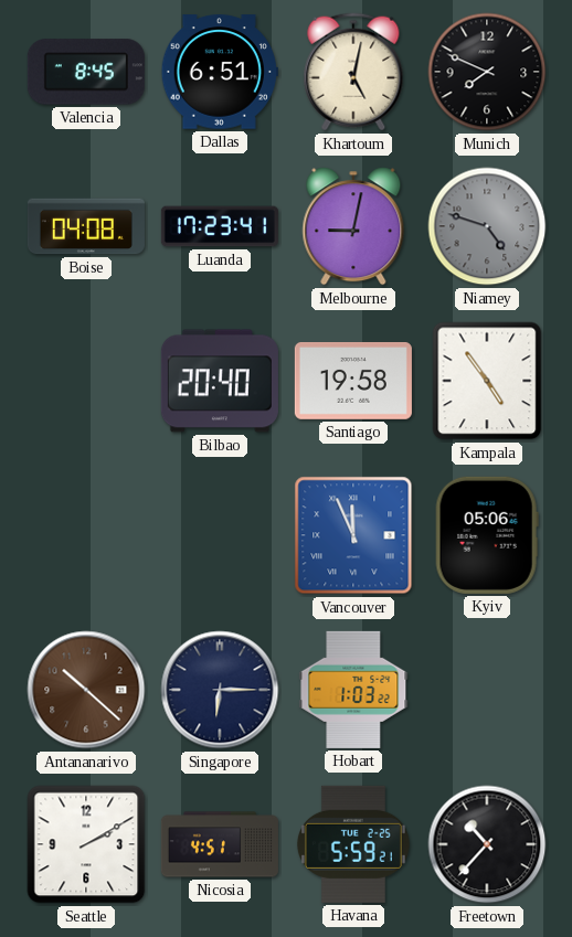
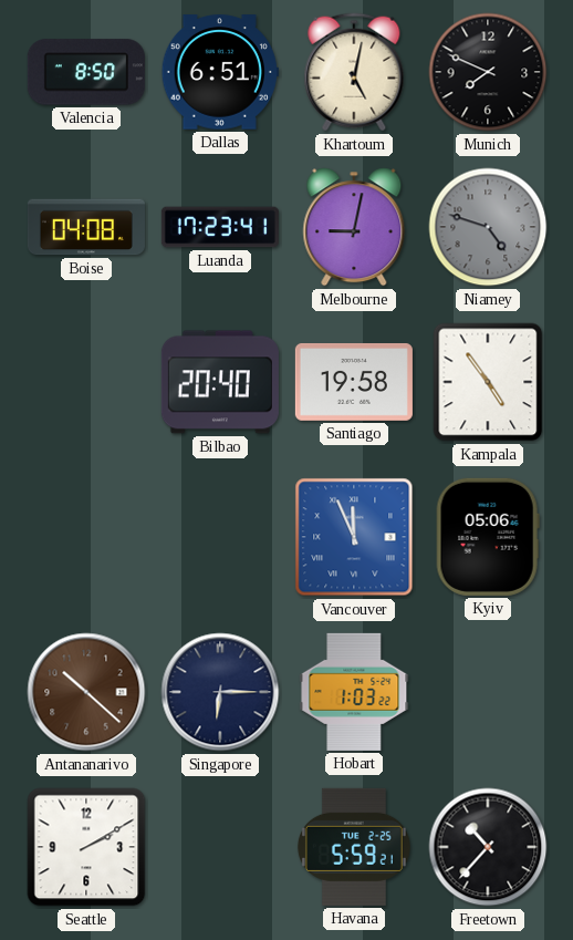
Valencia: 8:45 -> 8:50 (86, 72)
Nicosia: 4:51 -> none (220, 844)
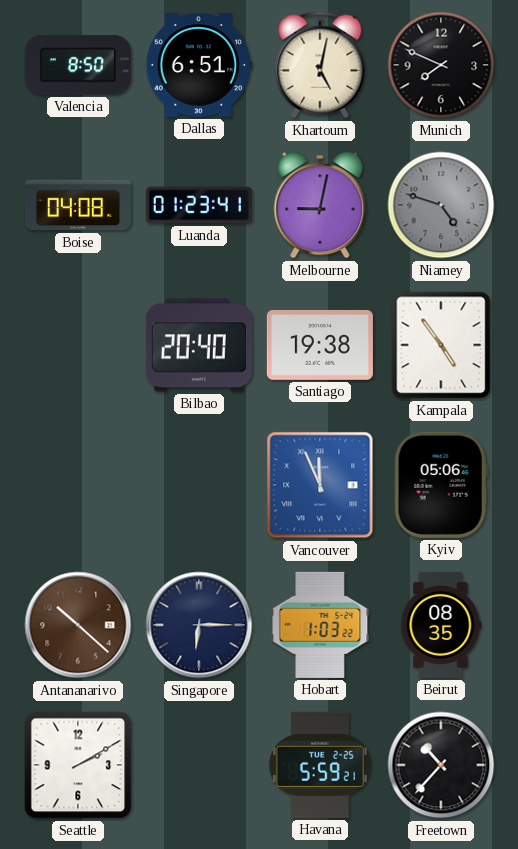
Luanda: 17:23 -> 01:23 (199, 205)
Santiago: 19:58 -> 19:38 (320, 345)
Beirut: none -> 08:35 (441, 625)
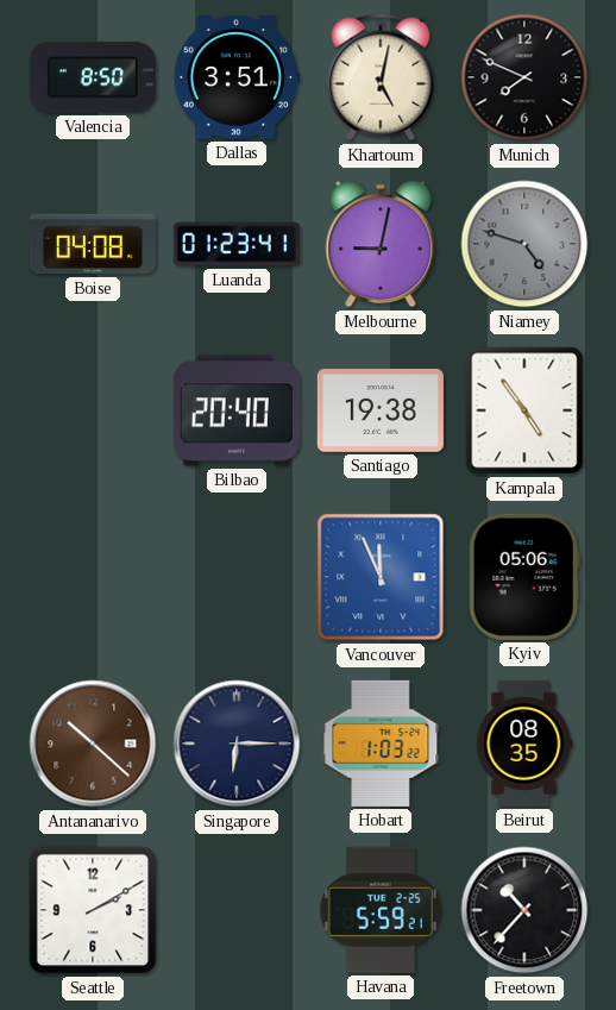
Dallas: 6:51 -> 3:51 (237, 77)
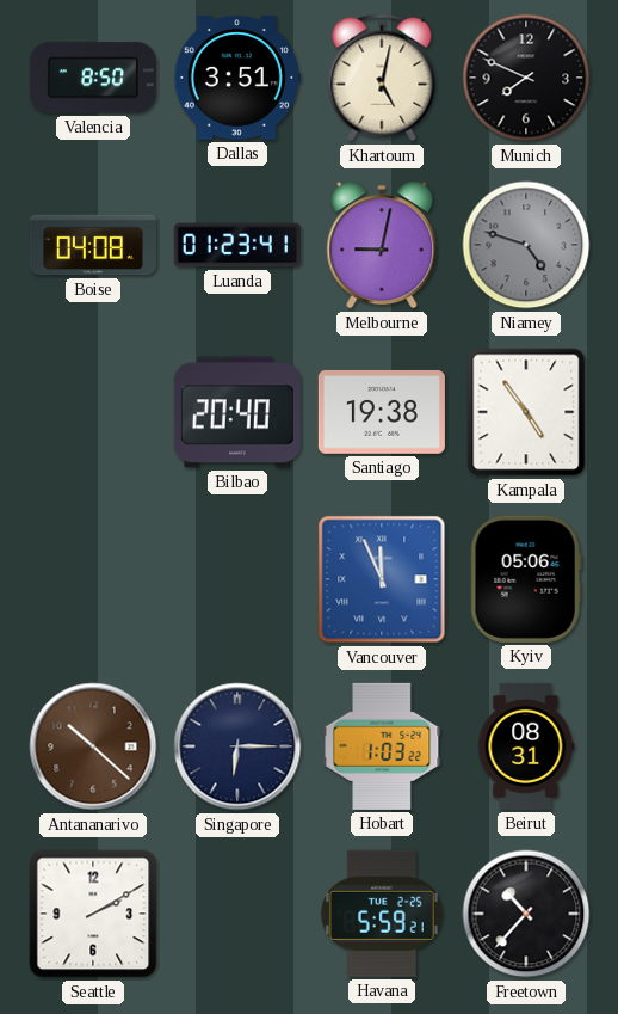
Beirut: 08:35 -> 08:31 (526, 746)
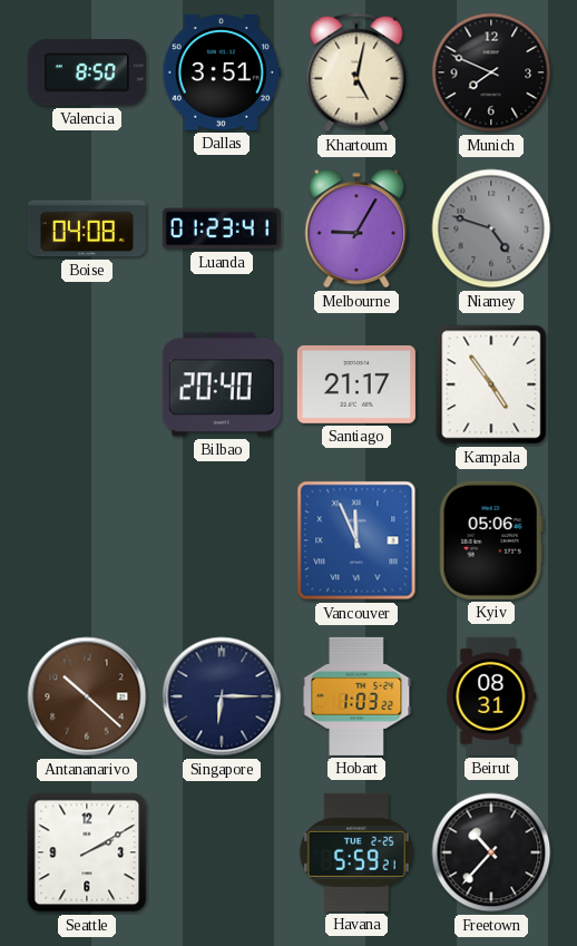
Melbourne: 9:02 -> 9:05 (356, 228)
Santiago: 19:38 -> 21:17 (356, 384)
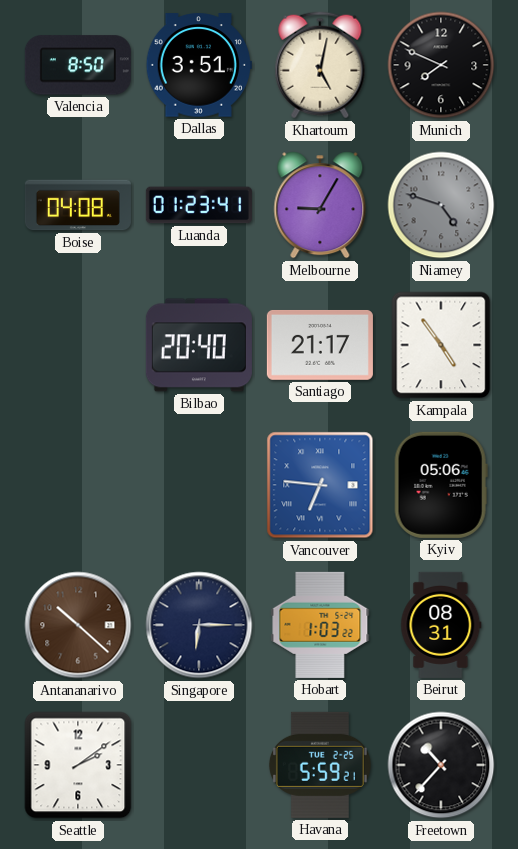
Vancouver: 11:56 -> 6:46 (320, 485)
Seattle: 2:10 -> 2:09 (78, 765)
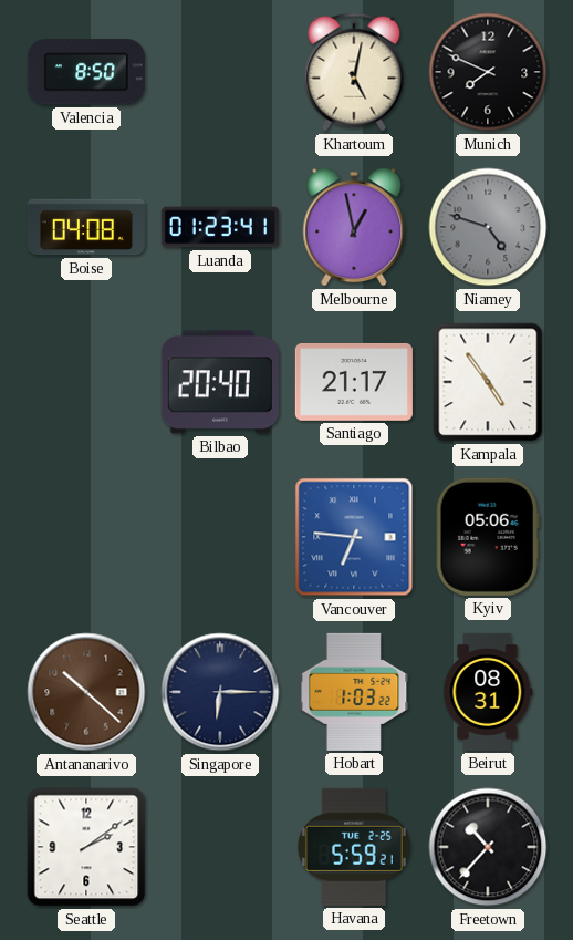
Dallas: 3:51 -> none (199, 65)
Melbourne: 9:05 -> 12:58 (354, 227)
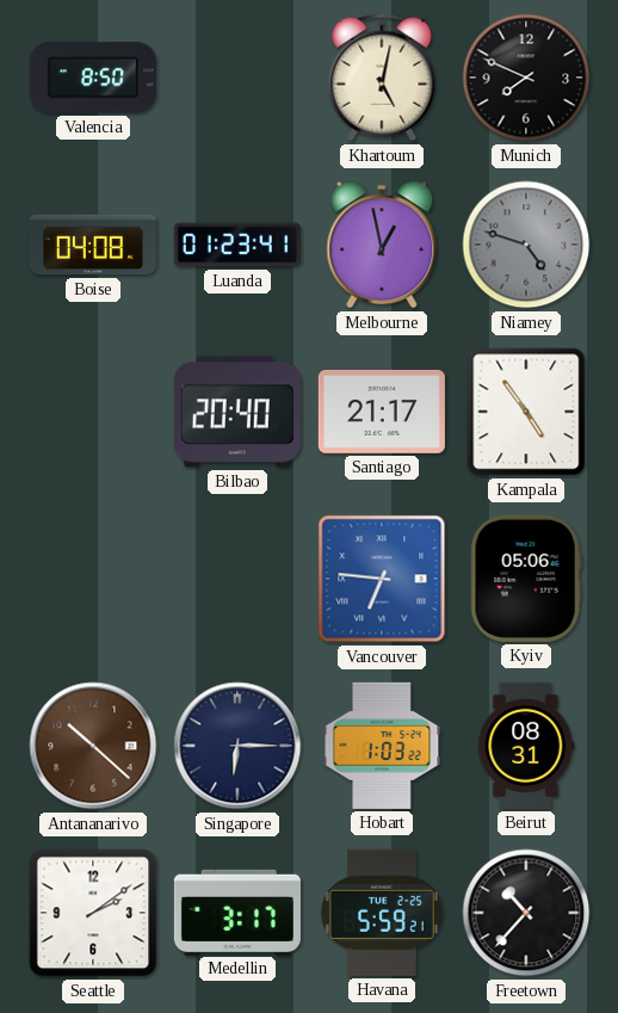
Medellin: none -> 3:17 (237, 912)
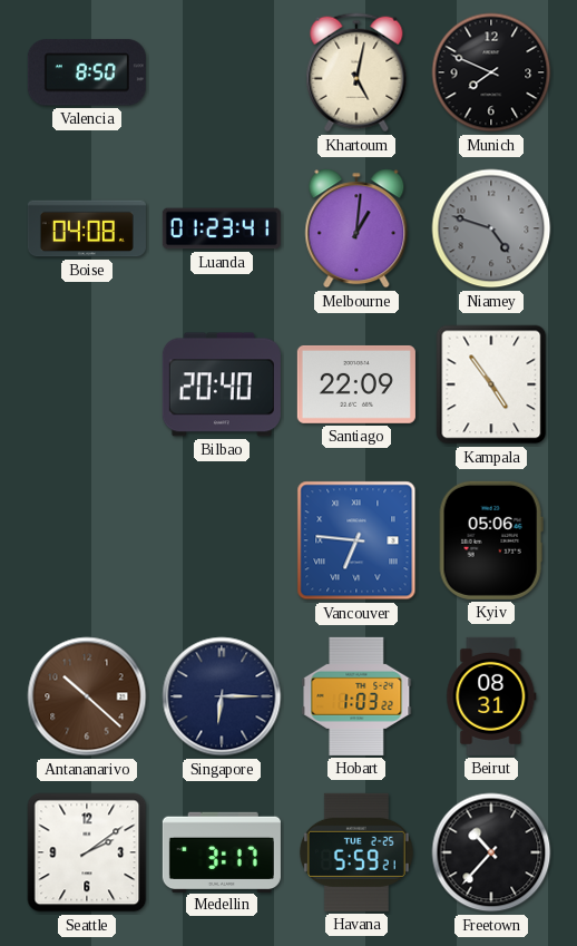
Melbourne: 12:58 -> 1:01 (356, 228)
Santiago: 21:17 -> 22:09 (356, 384)
